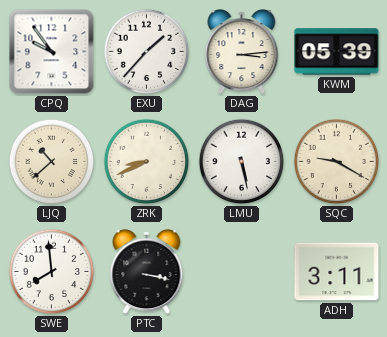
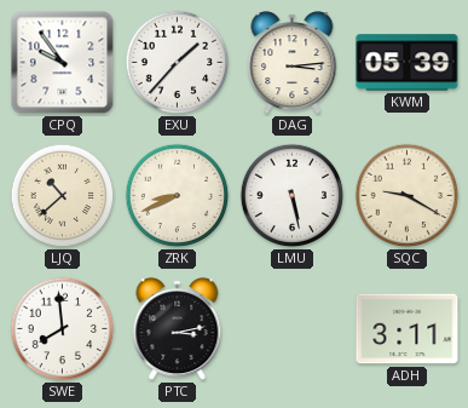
PTC: 3:17 -> 3:13 (178, 329)
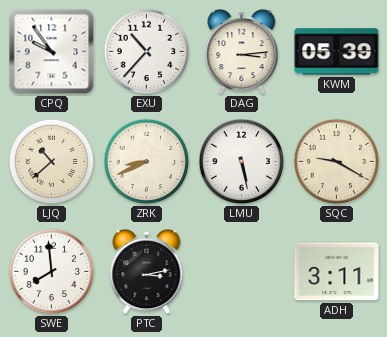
EXU: 1:37 -> 10:37 (147, 52)
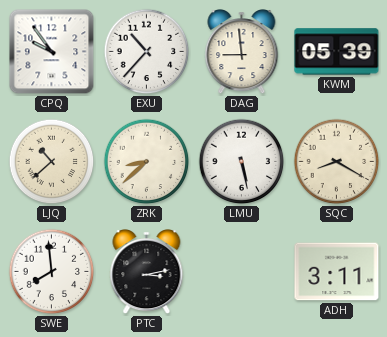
DAG: 3:14 -> 8:59 (242, 52)
ZRK: 8:41 -> 8:38 (147, 162)
SQC: 9:20 -> 8:20 (337, 162)
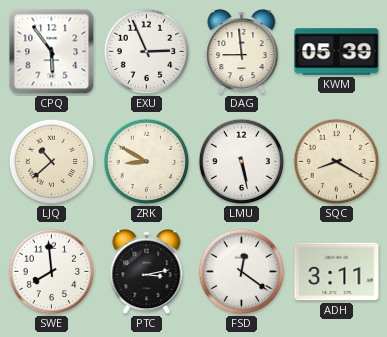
CPQ: 9:54 -> 5:54 (52, 52)
EXU: 10:37 -> 2:56 (147, 52)
ZRK: 8:38 -> 8:50 (147, 162)
FSD: none -> 12:21 (242, 272)
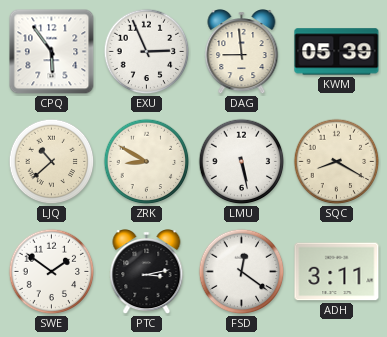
SWE: 7:59 -> 1:51 (52, 272)
